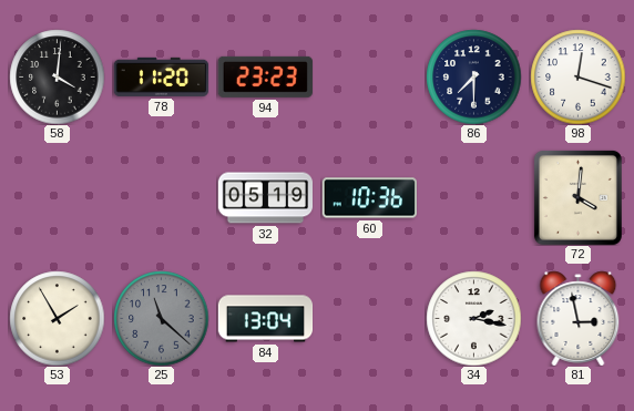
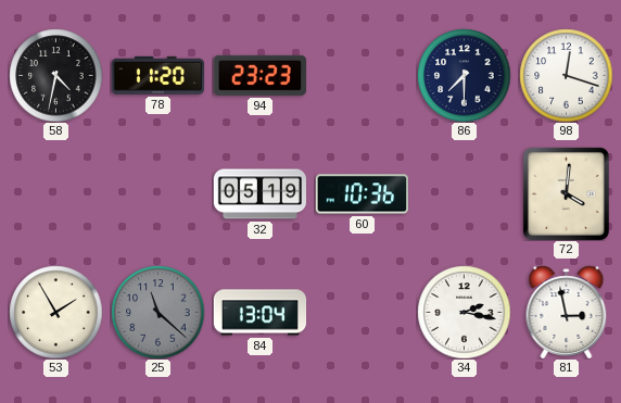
58: 4:01 -> 4:32 (55, 75)
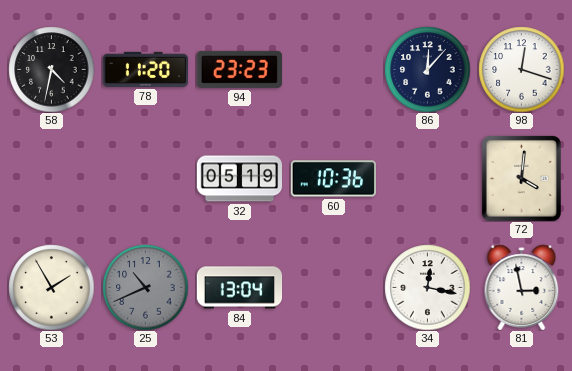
86: 7:30 -> 12:07 (427, 69)
25: 11:22 -> 10:41 (145, 287)
34: 2:17 -> 12:17 (427, 287)
